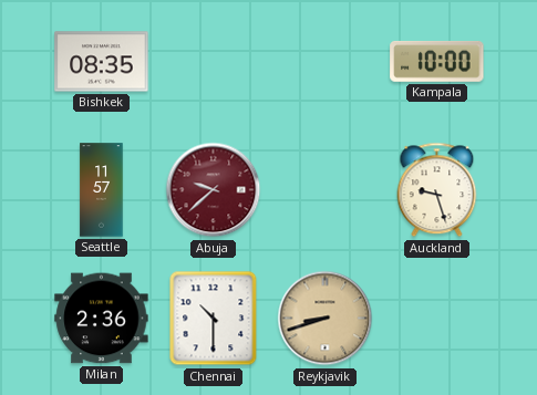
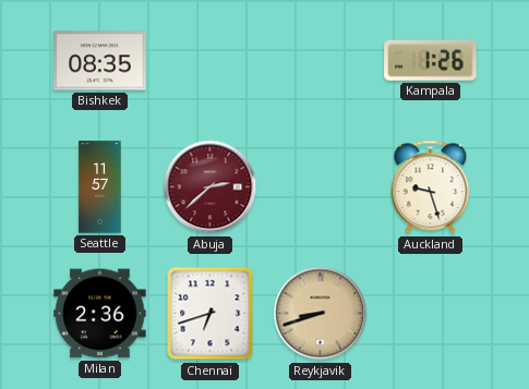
Kampala: 10:00 -> 1:26 (431, 60)
Abuja: 9:38 -> 2:38 (211, 187)
Chennai: 10:30 -> 6:42 (211, 314)
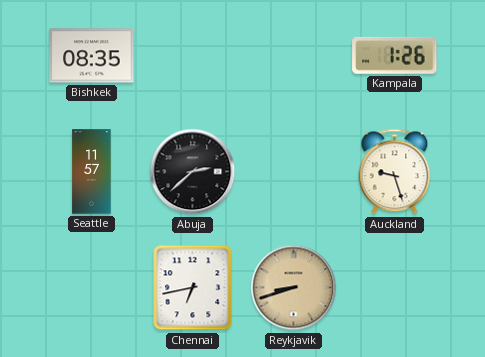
Abuja dial: burgundy -> black (193, 172)
Milan: 2:36 -> none (100, 314)
Chennai: 6:42 -> 6:43 (193, 288)
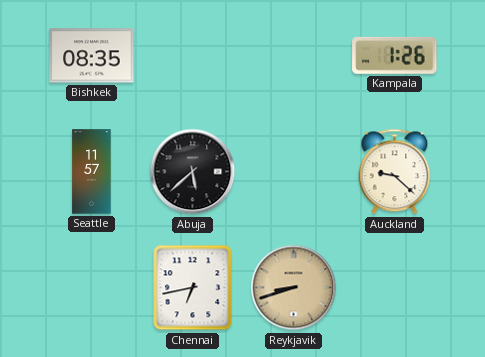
Abuja: 2:38 -> 5:38 (193, 172)
Auckland: 9:27 -> 9:22 (395, 172)
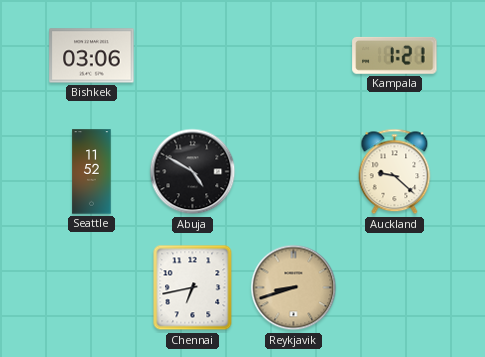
Bishkek: 08:35 -> 03:06 (92, 56)
Kampala: 1:26 -> 1:21 (395, 55)
Seattle: 11:57 -> 11:52 (92, 172)
Abuja: 5:38 -> 4:50 (193, 172)
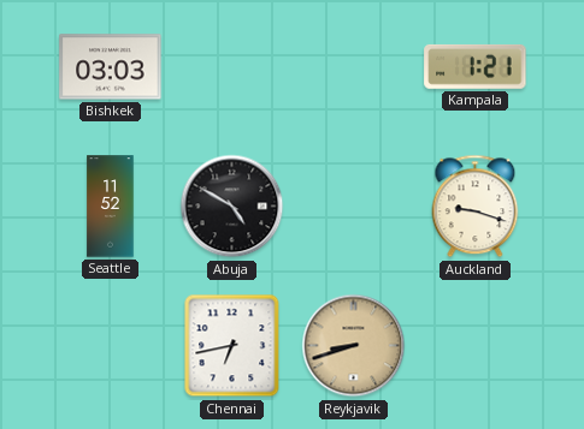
Bishkek: 03:06 -> 03:03 (111, 67)
Auckland: 9:22 -> 9:18 (476, 207)
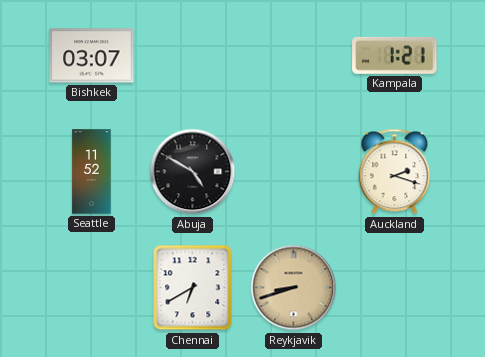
Bishkek: 03:03 -> 03:07 (92, 56)
Auckland: 9:18 -> 2:18 (395, 172)
Chennai: 6:43 -> 6:40 (193, 288)
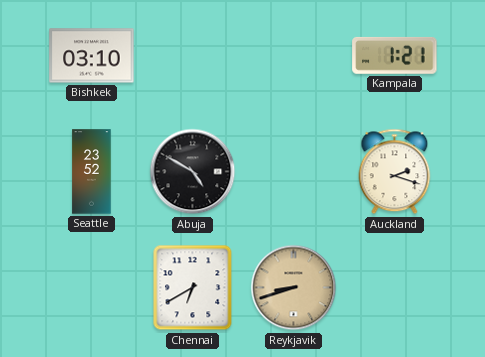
Bishkek: 03:07 -> 03:10 (92, 56)
Seattle: 11:52 -> 23:52 (92, 172)
